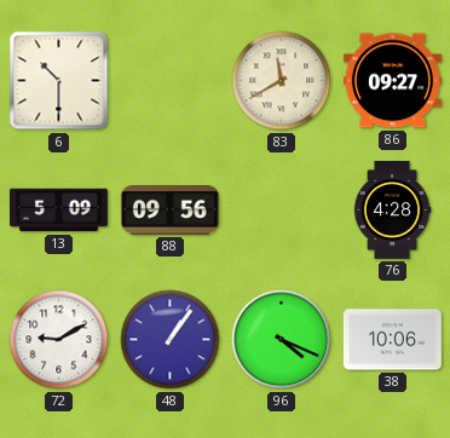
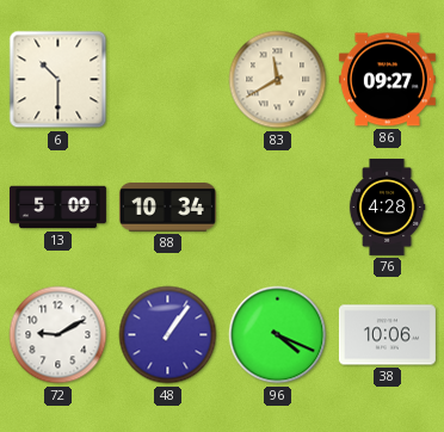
88: 09:56 -> 10:34 (167, 208)
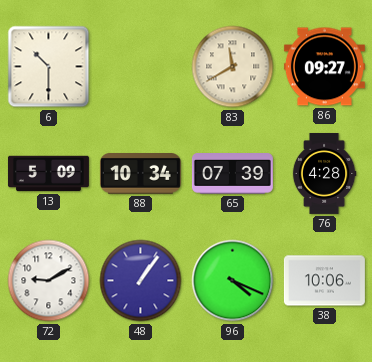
65: none -> 07:39 (232, 174)
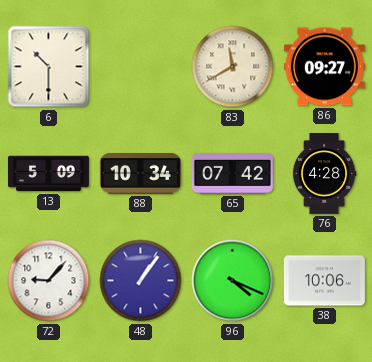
65: 07:39 -> 07:42 (232, 174)
72: 9:10 -> 9:07 (49, 281)
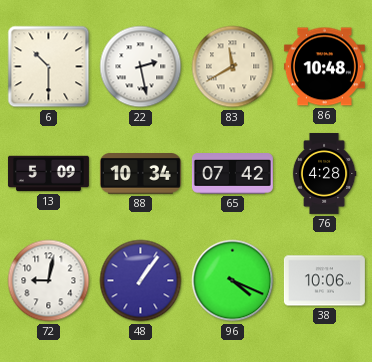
22: none -> 2:28 (141, 67)
86: 09:27 -> 10:48 (324, 67)
72: 9:07 -> 9:02 (49, 281)
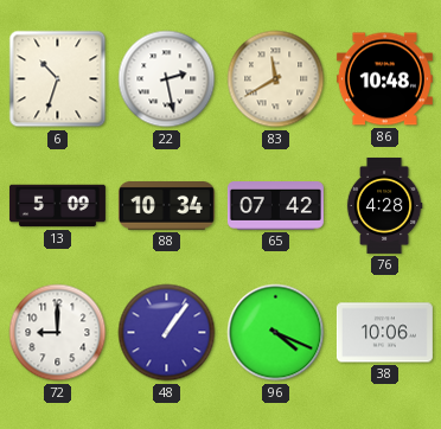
6: 10:30 -> 10:33 (58, 79)
72: 9:02 -> 9:00 (58, 333)
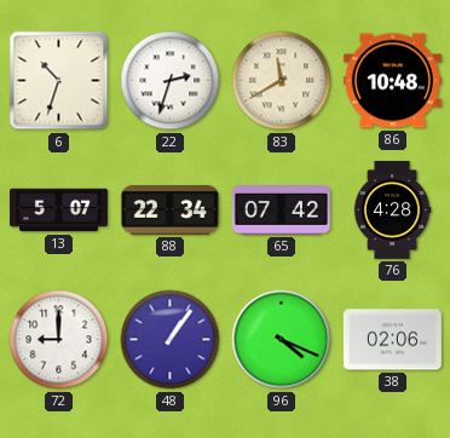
22: 2:28 -> 2:33 (171, 81)
13: 5:09 -> 5:07 (58, 211)
88: 10:34 -> 22:34 (169, 211)
38: 10:06 -> 02:06 (392, 340)
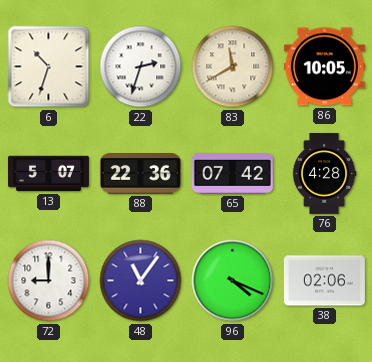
86: 10:48 -> 10:05 (324, 67)
88: 22:34 -> 22:36 (140, 174)
48: 1:06 -> 11:06 (141, 281)
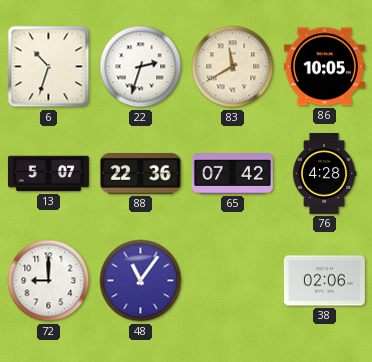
96: 4:19 -> none (233, 281)
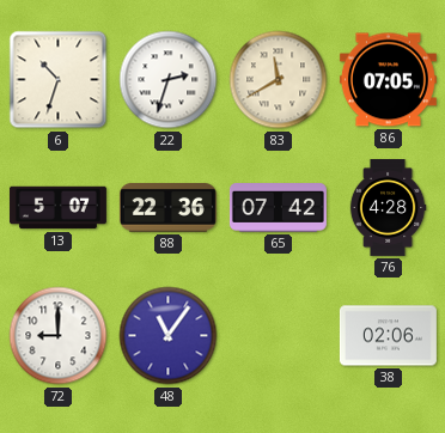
86: 10:05 -> 07:05 (388, 80)
